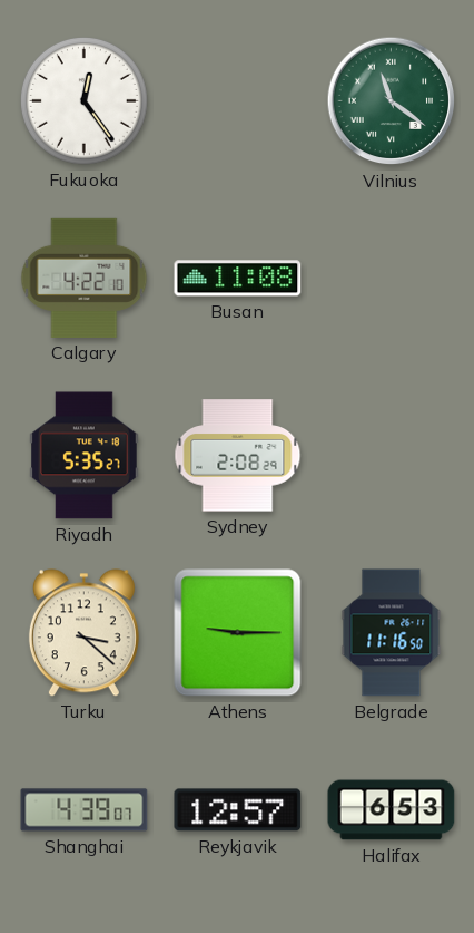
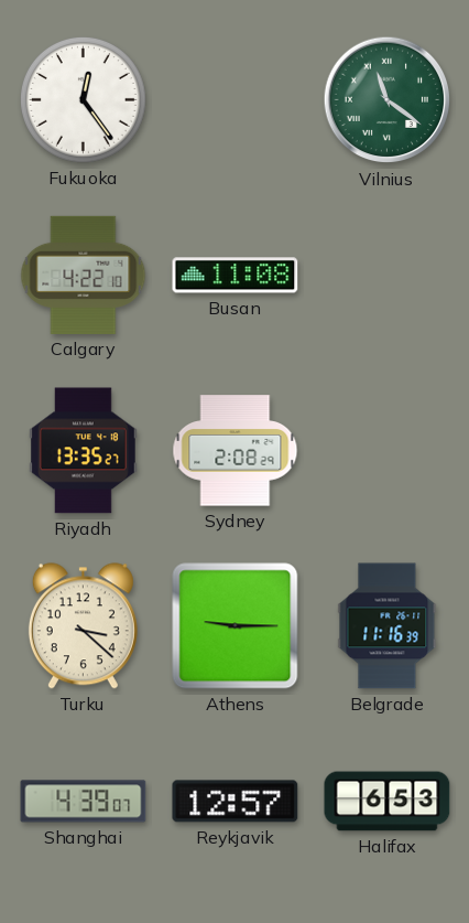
Riyadh: 5:35 -> 13:35 (84, 451)
Belgrade: 11:16:50 -> 11:16:39 (388, 626)
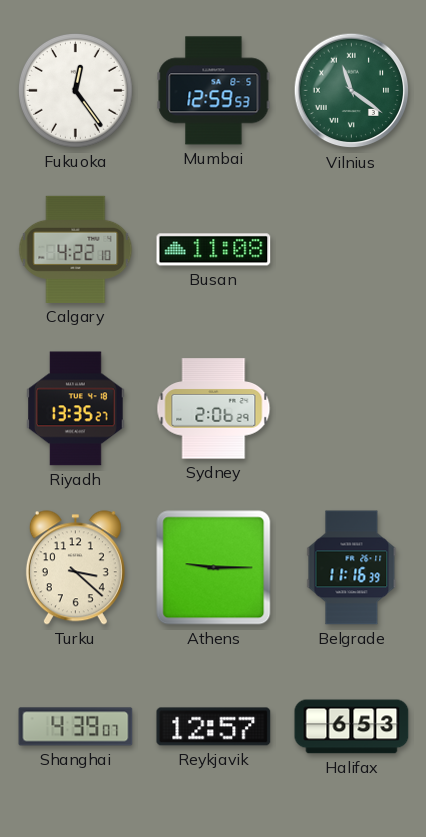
Mumbai: none -> 12:59 (214, 91)
Sydney: 2:08 -> 2:06 (214, 409)
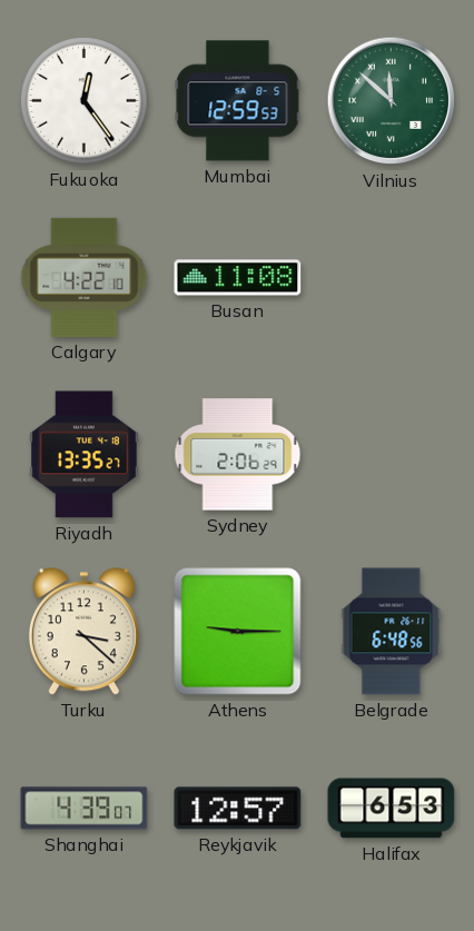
Vilnius: 11:21 -> 11:52 (392, 101)
Belgrade: 11:16 -> 6:48 (392, 632)
